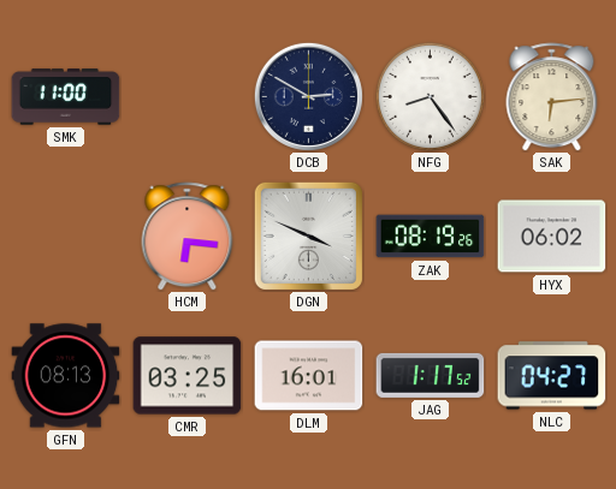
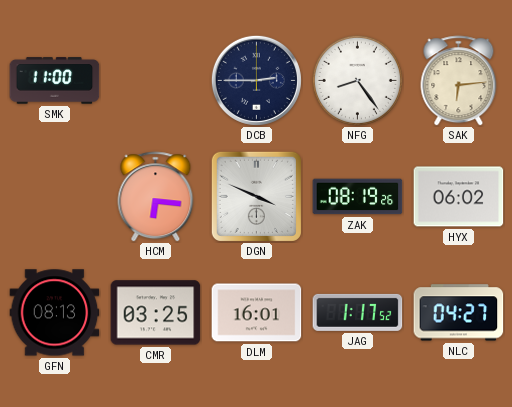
DCB: 2:50 -> 2:45 (256, 80)
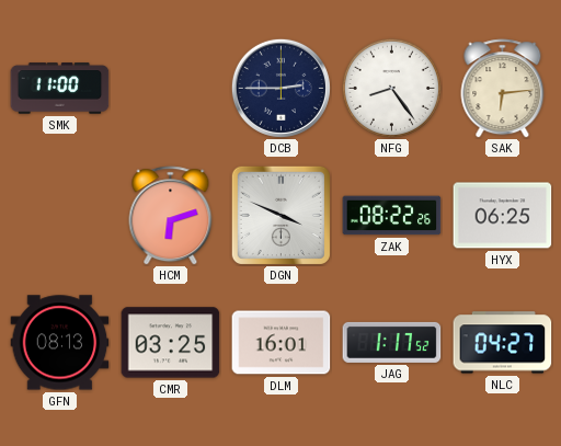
HCM: 6:16 -> 6:12 (171, 216)
ZAK: 08:19 -> 08:22 (392, 216)
HYX: 06:02 -> 06:25 (503, 216)
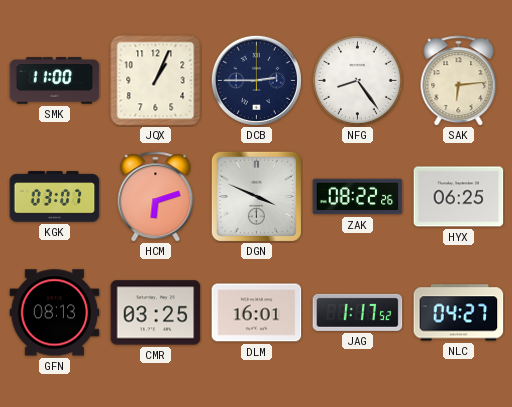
JQX: none -> 1:04 (156, 81)
KGK: none -> 03:07 (55, 197)
